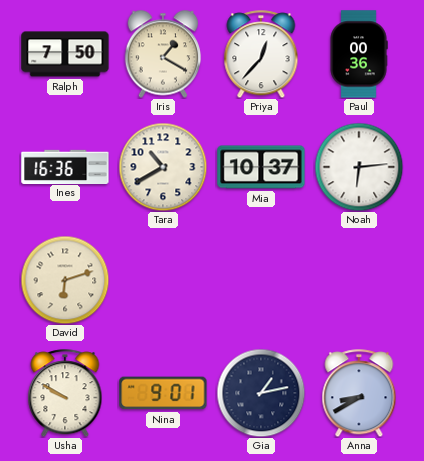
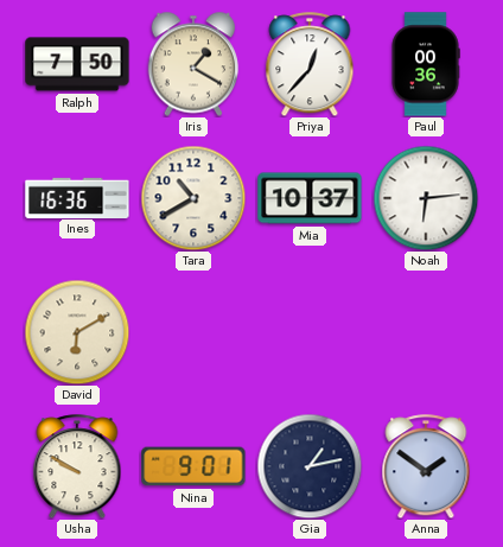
David: 6:12 -> 6:10 (77, 332)
Anna: 8:40 -> 1:51 (426, 466)
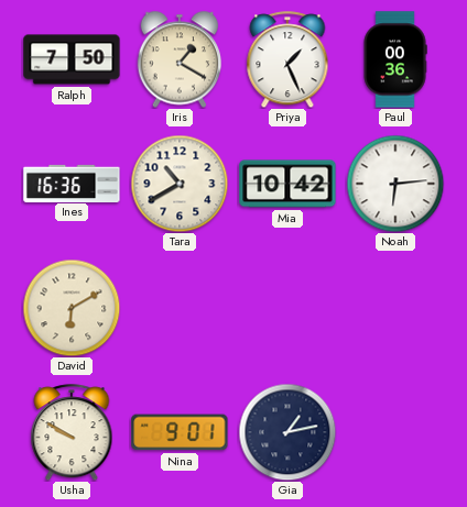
Priya: 12:37 -> 1:26 (287, 59)
Mia: 10:37 -> 10:42 (287, 184)
Anna: 1:51 -> none (426, 466)
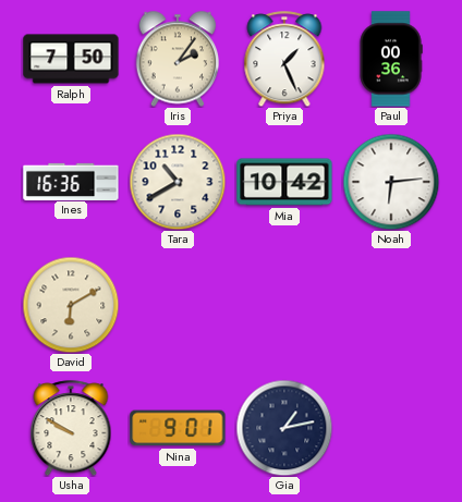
Iris: 1:20 -> 2:06 (178, 59)
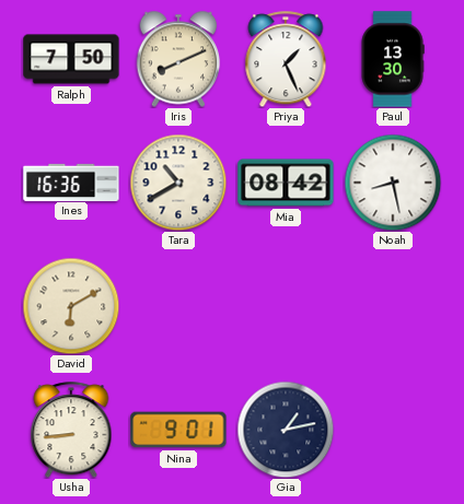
Iris: 2:06 -> 8:11 (178, 59)
Paul: 00:36 -> 13:30 (393, 59)
Mia: 10:42 -> 08:42 (286, 183)
Noah: 6:14 -> 8:28 (393, 183)
Usha: 9:50 -> 8:44 (71, 430)
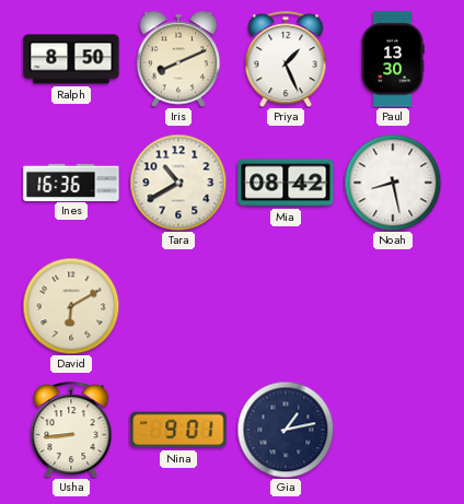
Ralph: 7:50 -> 8:50 (71, 59)
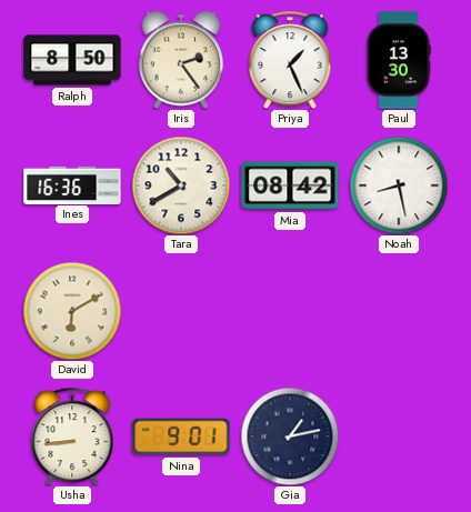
Iris: 8:11 -> 2:24 (181, 60)
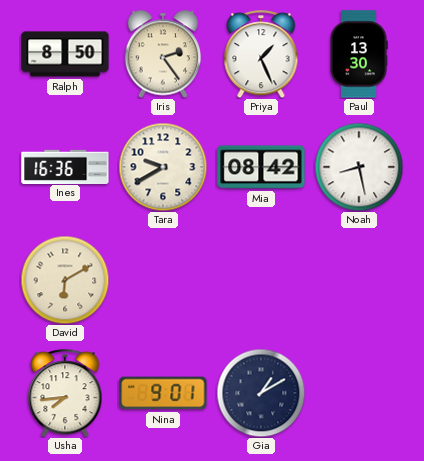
Tara: 10:40 -> 9:40 (163, 167)
Usha: 8:44 -> 7:44 (65, 393)
Gia: 1:13 -> 1:10 (261, 393)
